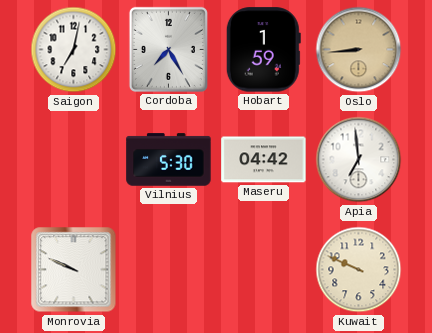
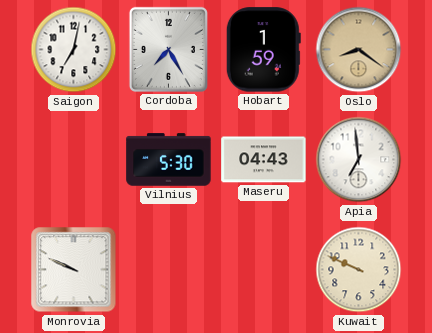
Oslo: 8:44 -> 8:21 (359, 50)
Maseru: 04:42 -> 04:43 (264, 160)
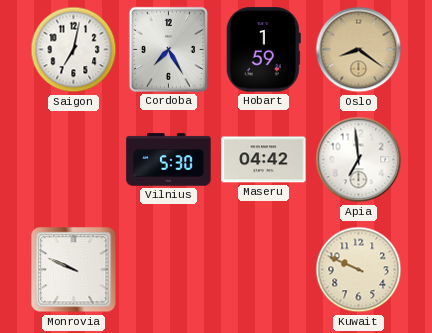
Maseru: 04:43 -> 04:42 (264, 160)
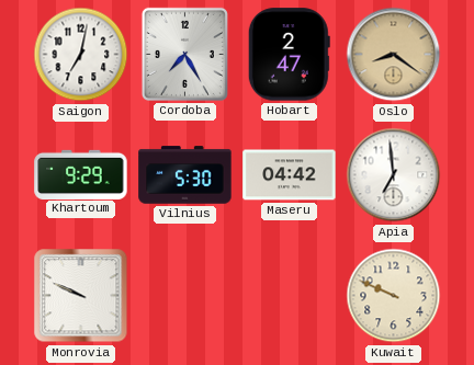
Hobart: 1:59 -> 2:47 (289, 55)
Khartoum: none -> 9:29 (81, 174)
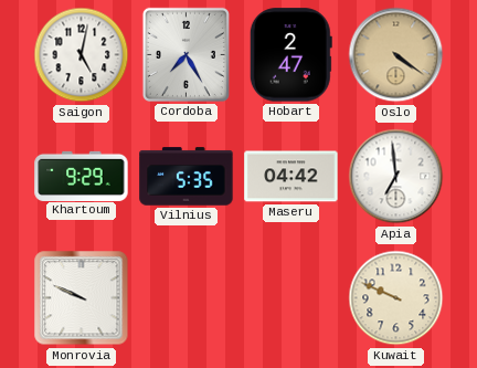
Saigon: 7:02 -> 5:02 (82, 55)
Oslo: 8:21 -> 4:21 (396, 55)
Vilnius: 5:30 -> 5:35 (187, 177)
